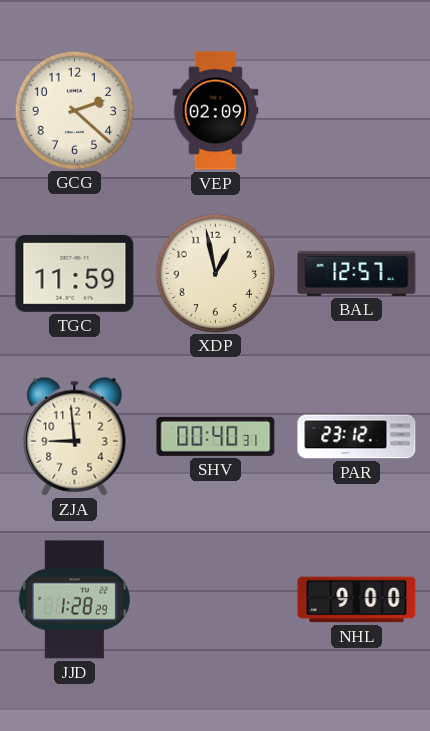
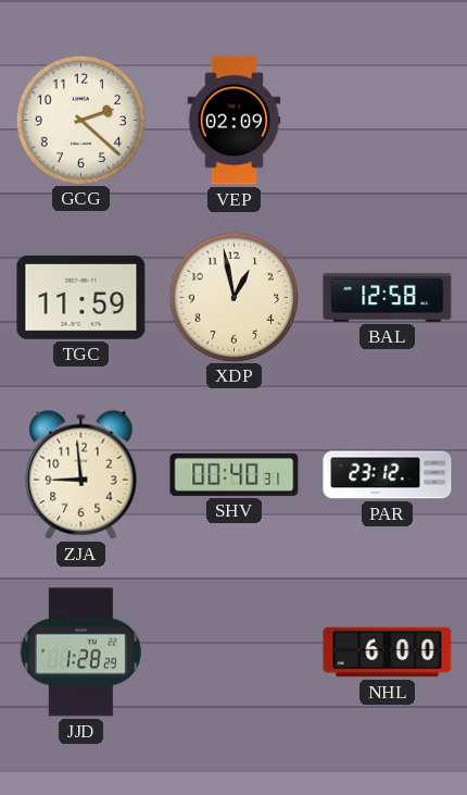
BAL: 12:57 -> 12:58 (388, 297)
NHL: 9:00 -> 6:00 (388, 653)
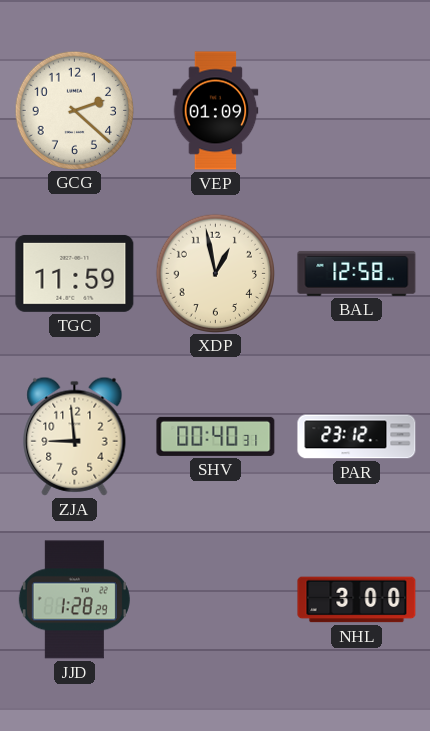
VEP: 02:09 -> 01:09 (216, 111)
NHL: 6:00 -> 3:00 (357, 600)
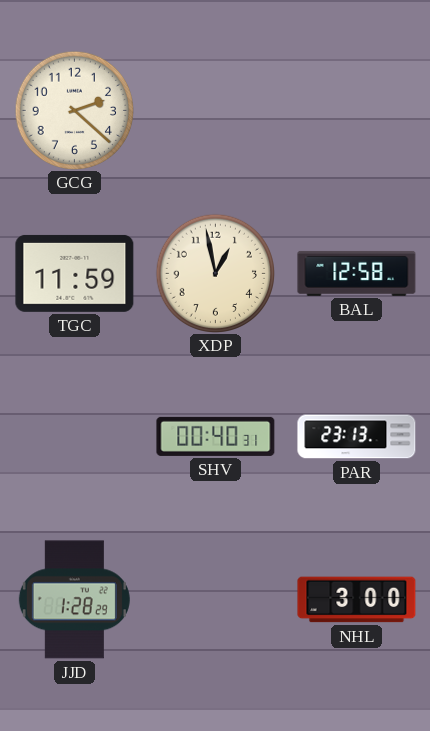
VEP: 01:09 -> none (216, 111)
ZJA: 8:59 -> none (75, 436)
PAR: 23:12 -> 23:13 (357, 437)
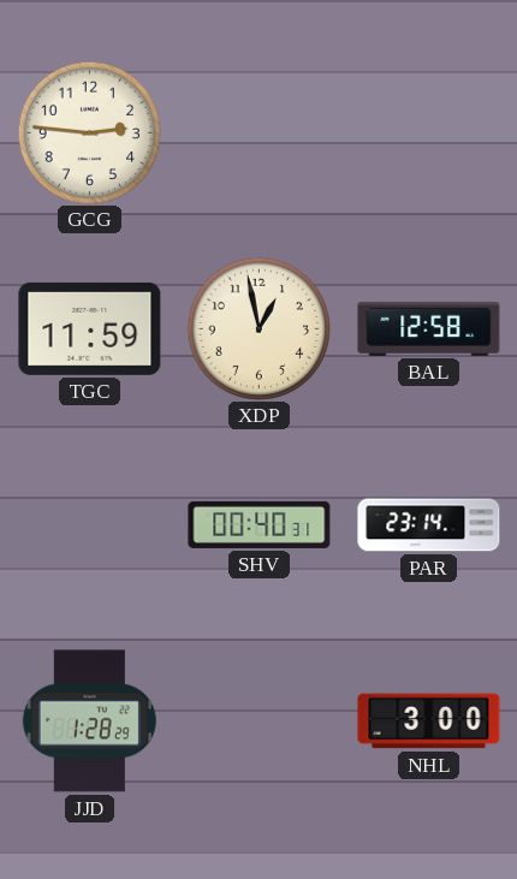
GCG: 2:22 -> 2:46 (89, 132)
PAR: 23:13 -> 23:14 (429, 525)
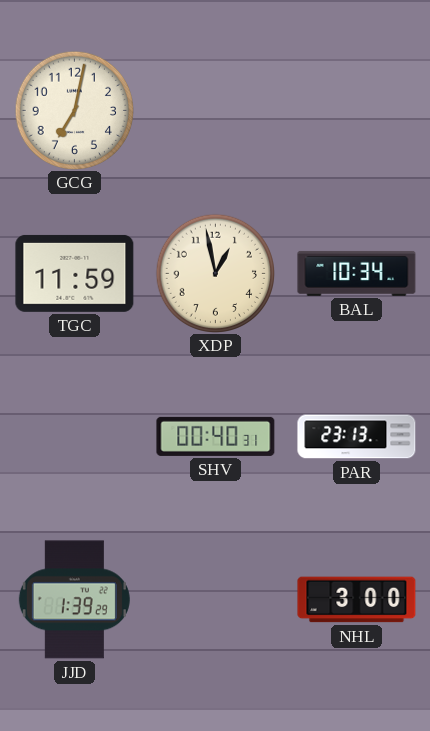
GCG: 2:46 -> 7:02 (74, 110)
BAL: 12:58 -> 10:34 (357, 273)
PAR: 23:14 -> 23:13 (357, 437)
JJD: 1:28 -> 1:39 (74, 600)
